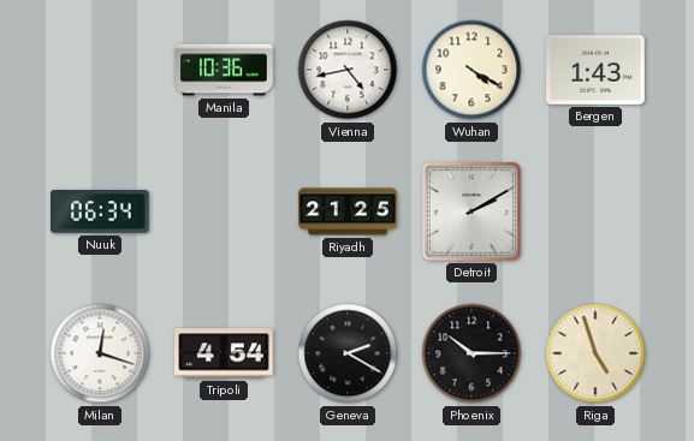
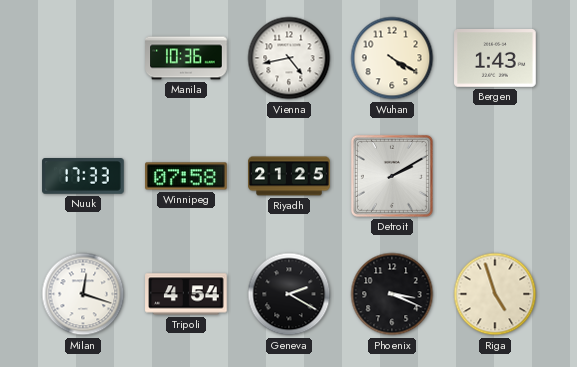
Nuuk: 06:34 -> 17:33 (83, 177)
Winnipeg: none -> 07:58 (186, 176)
Phoenix: 10:15 -> 3:19 (392, 294)
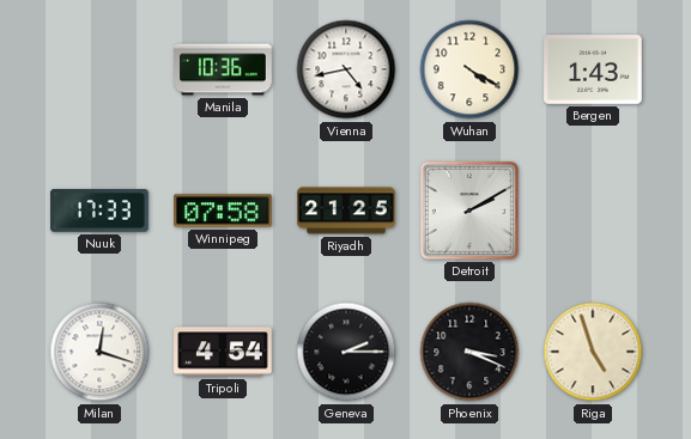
Geneva: 2:20 -> 2:15 (346, 352)
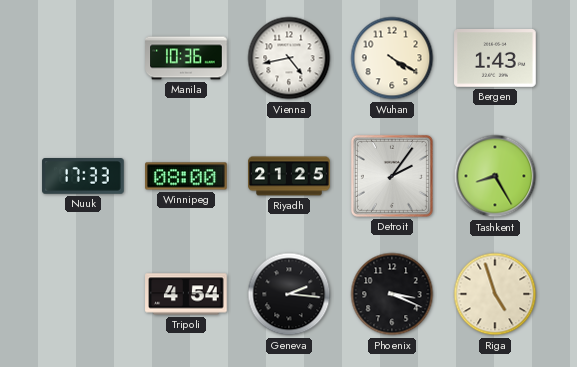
Winnipeg: 07:58 -> 08:00 (186, 176)
Detroit: 2:10 -> 2:06 (392, 176)
Tashkent: none -> 8:25 (495, 176)
Milan: 12:18 -> none (99, 352)
Geneva: 2:15 -> 2:16 (289, 294)
